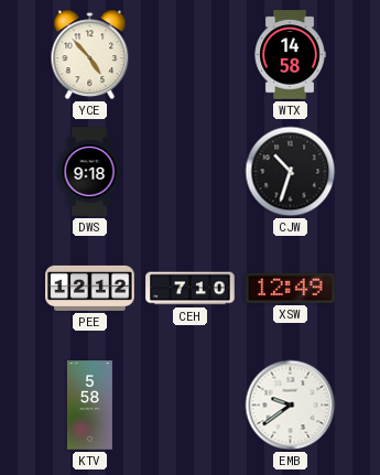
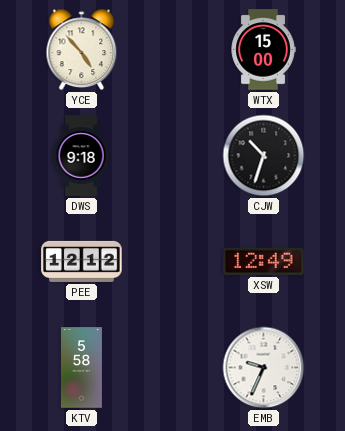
WTX: 14:58 -> 15:00 (263, 50)
CEH: 7:10 -> none (191, 289)
EMB: 9:39 -> 9:34 (264, 368)
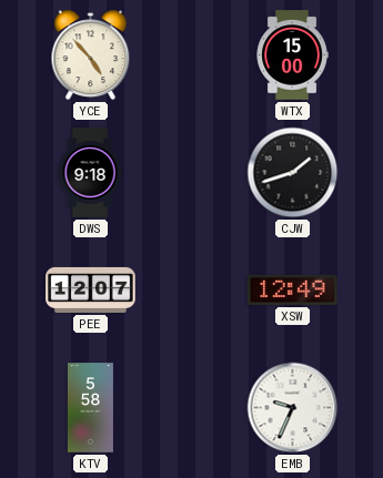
CJW: 10:33 -> 1:42 (293, 173)
PEE: 12:12 -> 12:07 (91, 289)
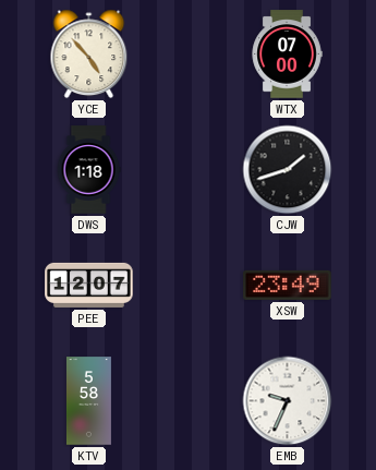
WTX: 15:00 -> 07:00 (287, 55)
DWS: 9:18 -> 1:18 (88, 170)
XSW: 12:49 -> 23:49 (288, 285)
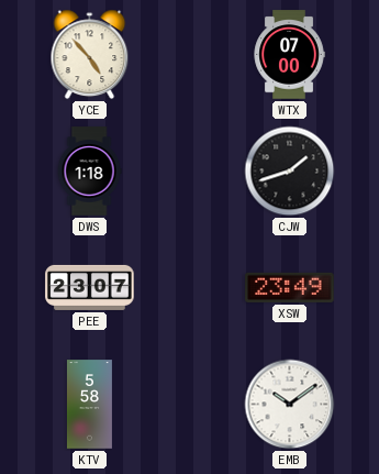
PEE: 12:07 -> 23:07 (90, 287)
EMB: 9:34 -> 10:09 (290, 405)
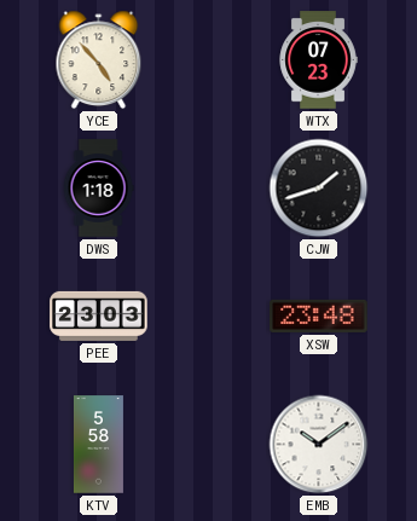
WTX: 07:00 -> 07:23 (318, 60)
PEE: 23:07 -> 23:03 (99, 316)
XSW: 23:49 -> 23:48 (319, 316)
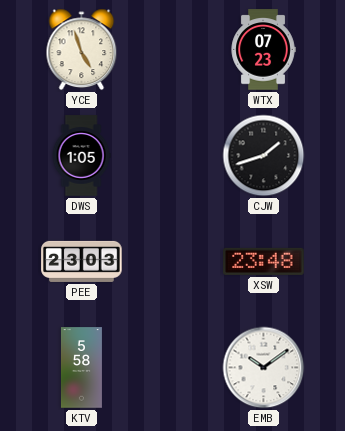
YCE: 4:53 -> 4:57 (82, 50)
DWS: 1:18 -> 1:05 (81, 156)
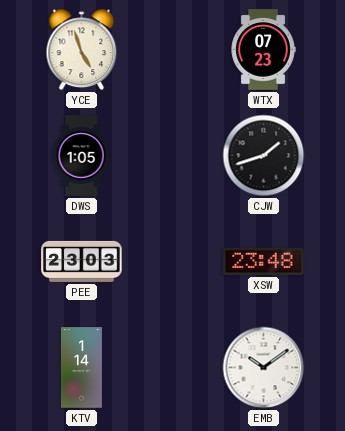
KTV: 5:58 -> 1:14 (81, 368)
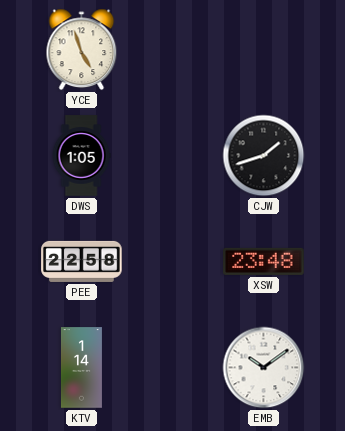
WTX: 07:23 -> none (263, 50)
PEE: 23:03 -> 22:58 (82, 261)
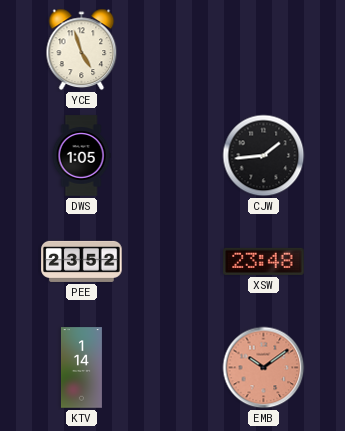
CJW: 1:42 -> 1:44 (264, 156)
PEE: 22:58 -> 23:52 (82, 261)
EMB dial: white -> salmon (264, 368)
